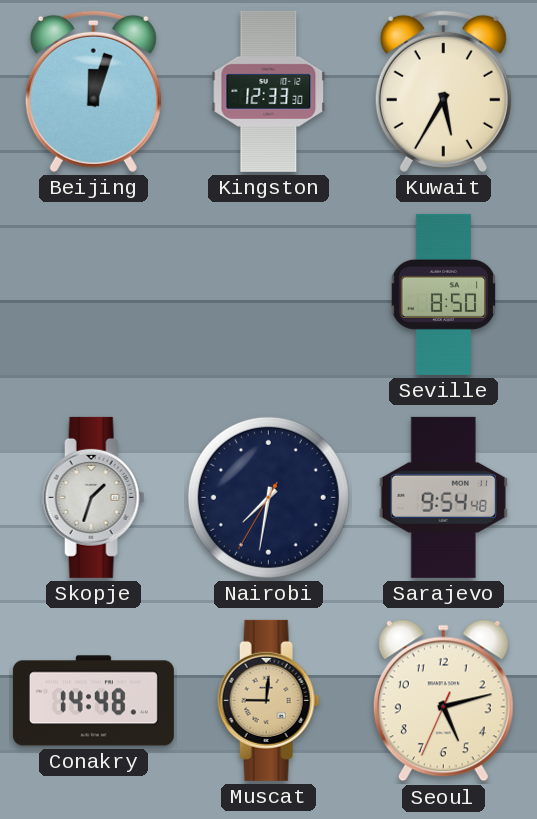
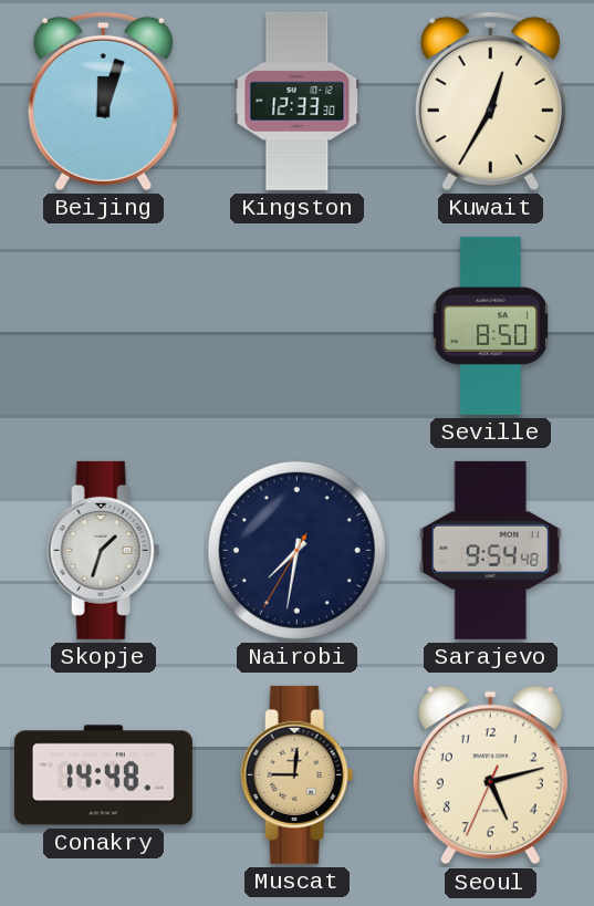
Kuwait: 5:35 -> 12:35 (490, 101)
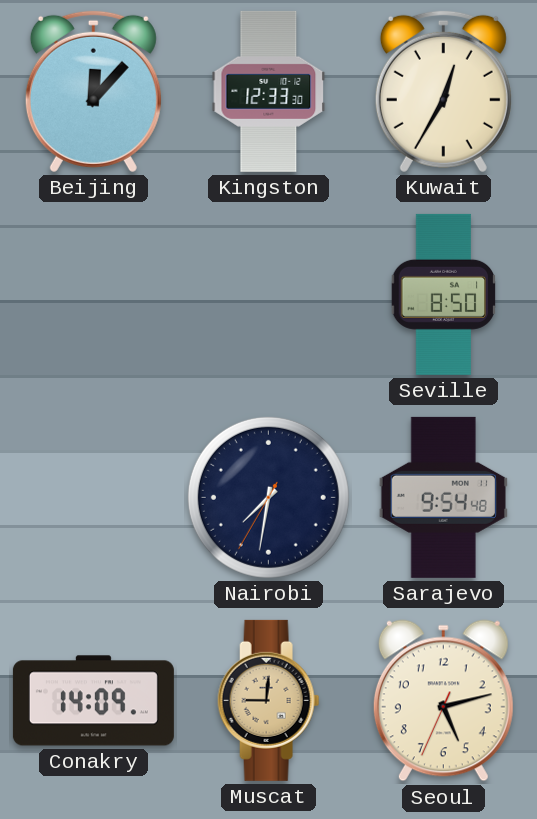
Beijing: 12:03 -> 12:07 (93, 91)
Skopje: 1:33 -> none (104, 550)
Conakry: 14:48 -> 14:09 (93, 701)
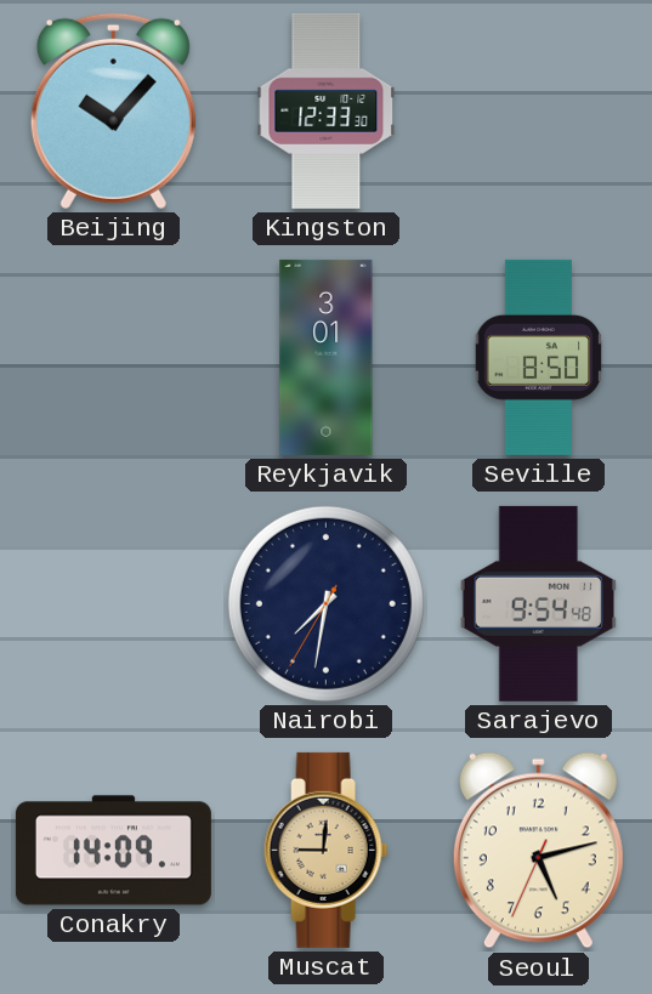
Beijing: 12:07 -> 10:07 (113, 110)
Kuwait: 12:35 -> none (443, 91)
Reykjavik: none -> 3:01 (327, 357)
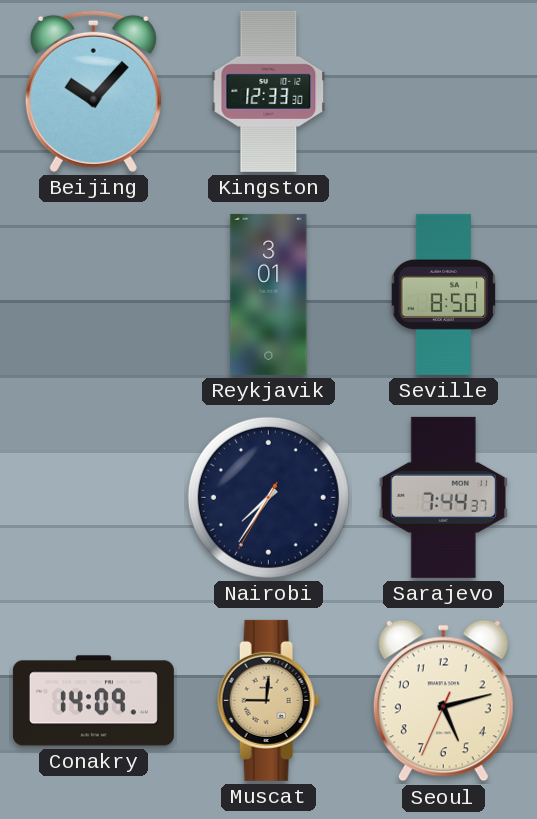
Nairobi: 7:31 -> 7:35 (268, 497)
Sarajevo: 9:54 -> 7:44 (443, 497)
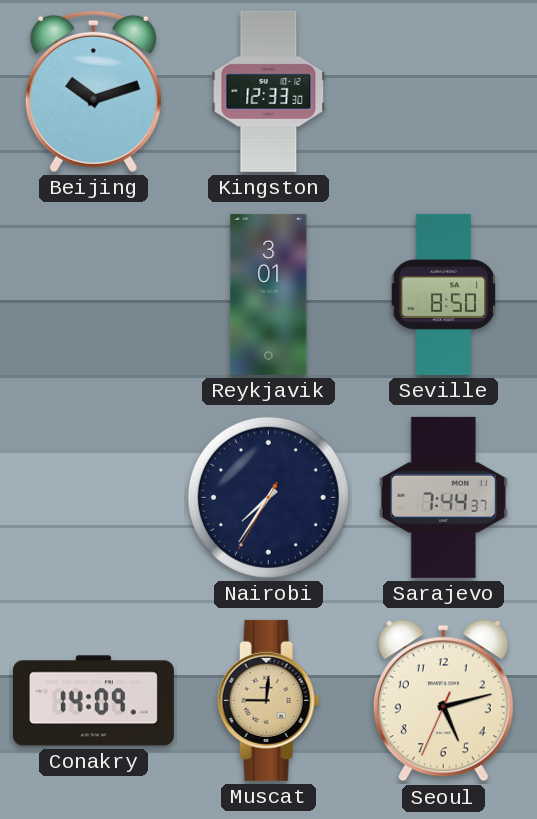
Beijing: 10:07 -> 10:12 (93, 91)
